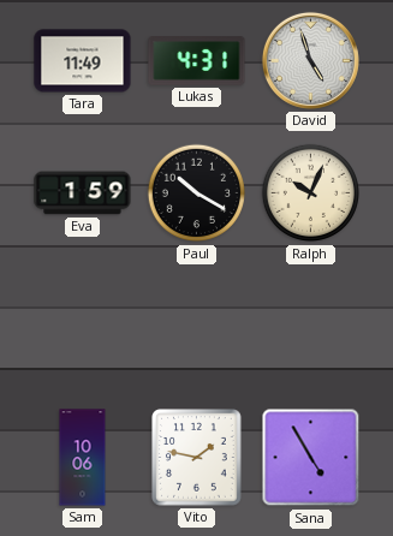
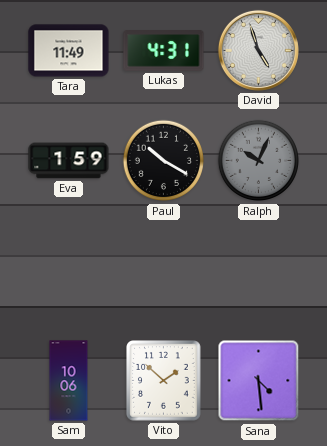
Ralph dial: cream -> grey (259, 161)
Vito: 1:47 -> 1:52 (164, 381)
Sana: 4:55 -> 4:29 (259, 381)
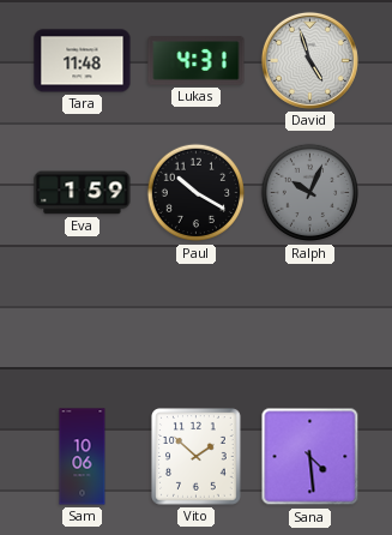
Tara: 11:49 -> 11:48 (83, 61)
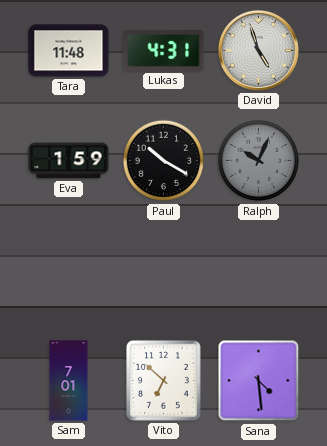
Sam: 10:06 -> 7:01 (69, 381)
Vito: 1:52 -> 6:52 (164, 381)
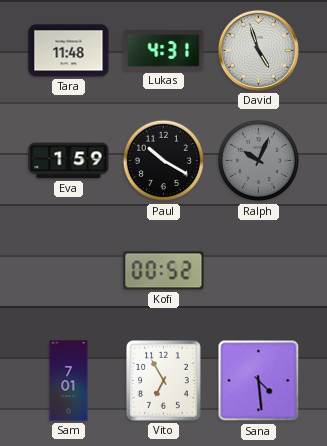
Kofi: none -> 00:52 (164, 271)
Vito: 6:52 -> 6:55 (164, 381)
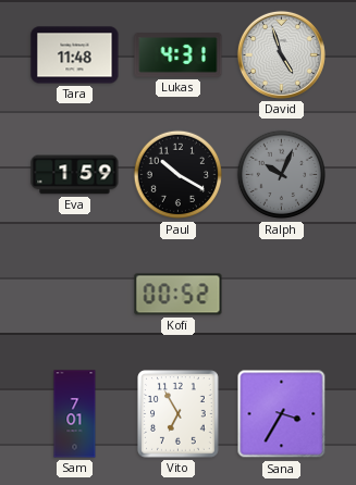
Sana: 4:29 -> 3:35 (282, 414)
